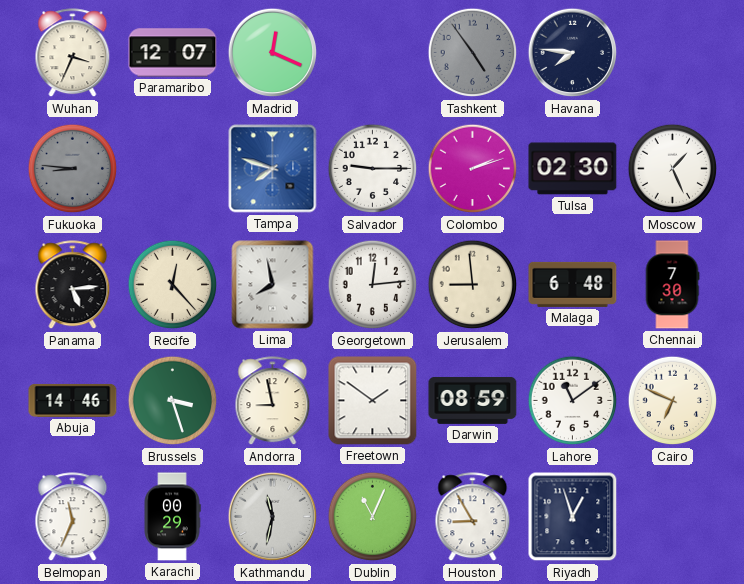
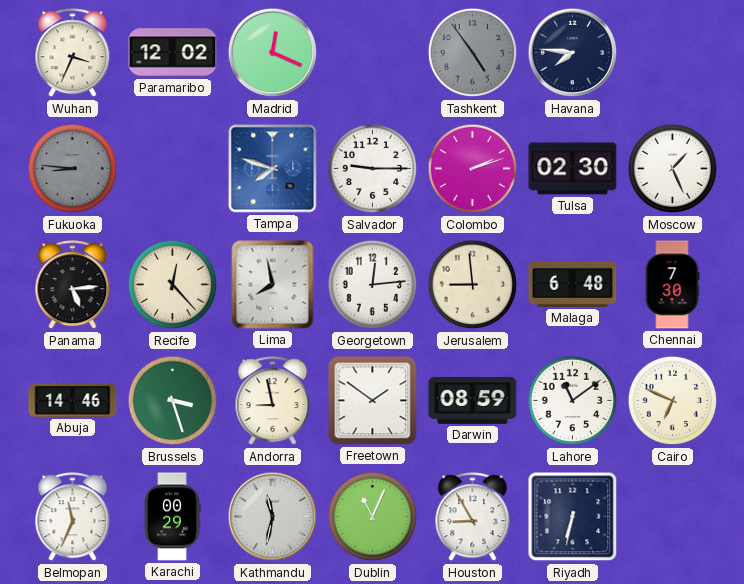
Paramaribo: 12:07 -> 12:02 (173, 53)
Riyadh: 12:57 -> 6:32 (573, 517)
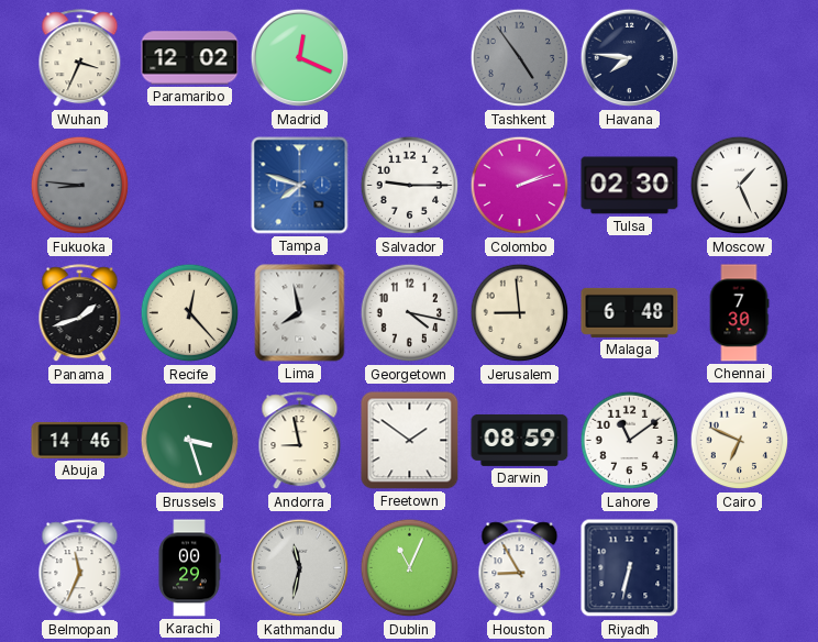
Panama: 5:14 -> 1:42 (80, 313)
Georgetown: 12:14 -> 4:17 (410, 313)
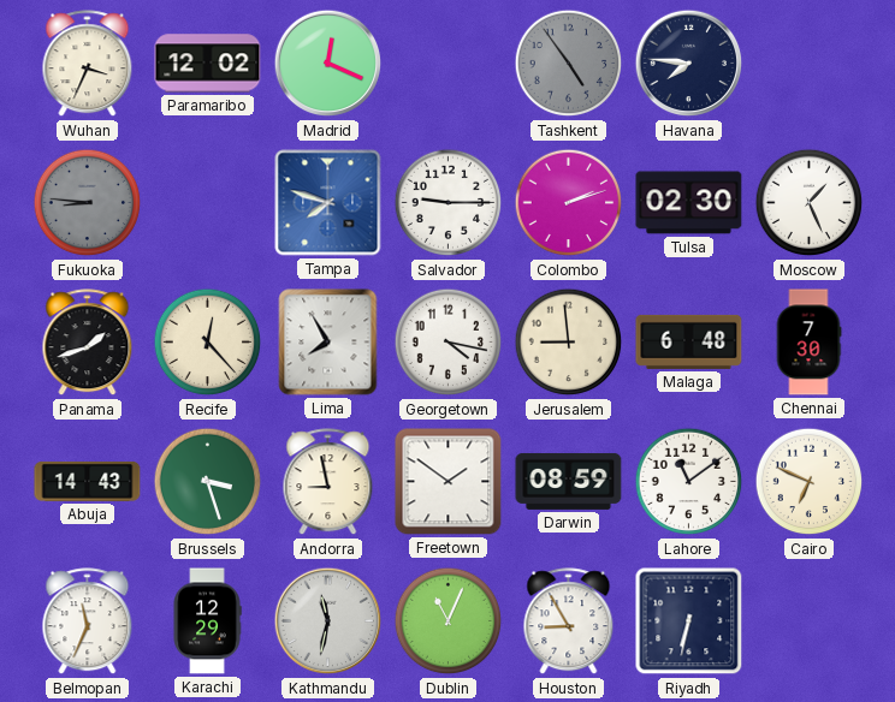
Lima: 7:58 -> 7:55 (328, 343)
Abuja: 14:46 -> 14:43 (88, 481)
Karachi: 00:29 -> 12:29 (207, 621)
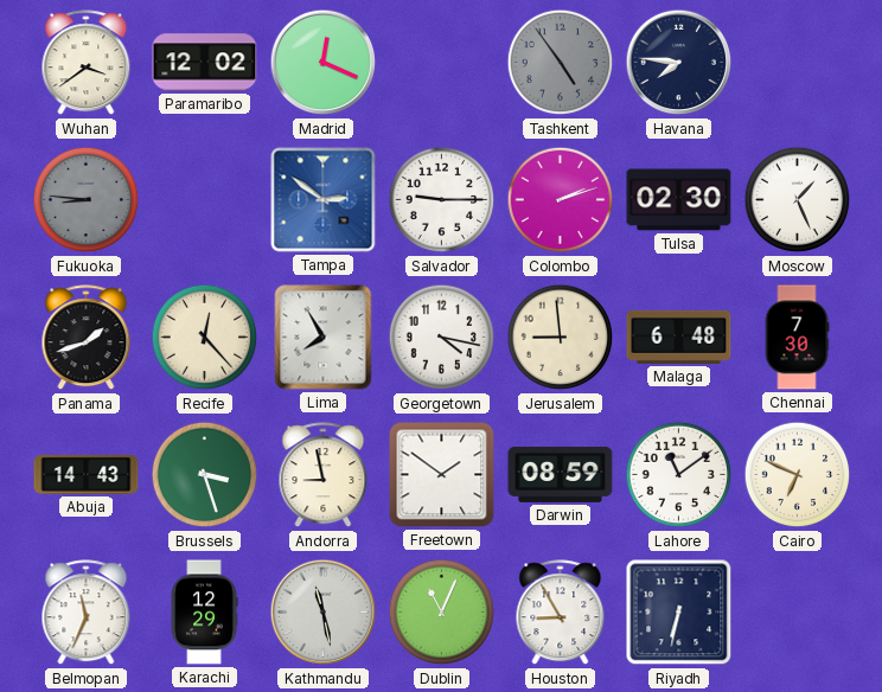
Wuhan: 3:34 -> 3:39 (87, 63)
Tampa: 7:48 -> 2:51 (324, 200)
Kathmandu: 11:32 -> 11:28 (324, 613)
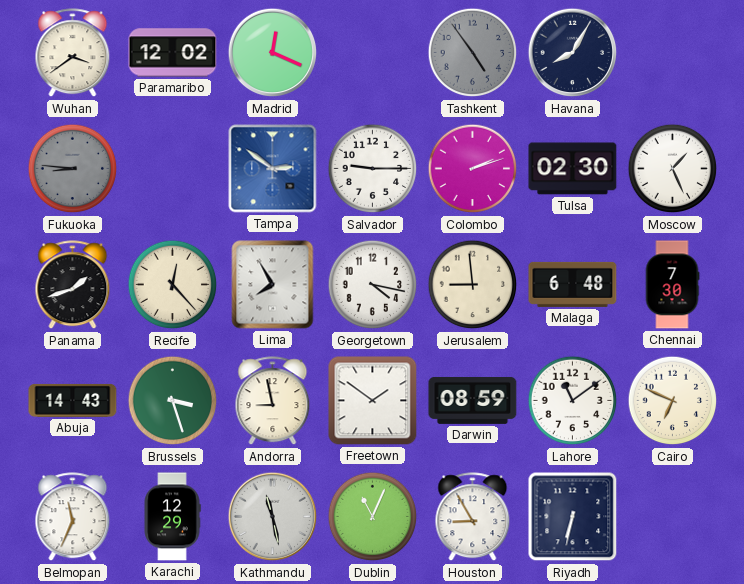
Havana: 7:46 -> 8:05 (573, 53)
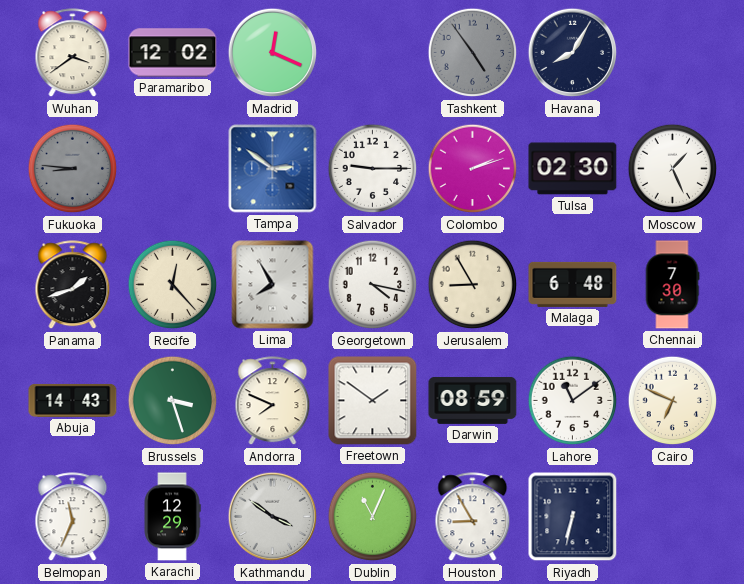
Jerusalem: 8:59 -> 8:55 (473, 285)
Andorra: 8:58 -> 7:49 (273, 401)
Kathmandu: 11:28 -> 3:51 (273, 517)
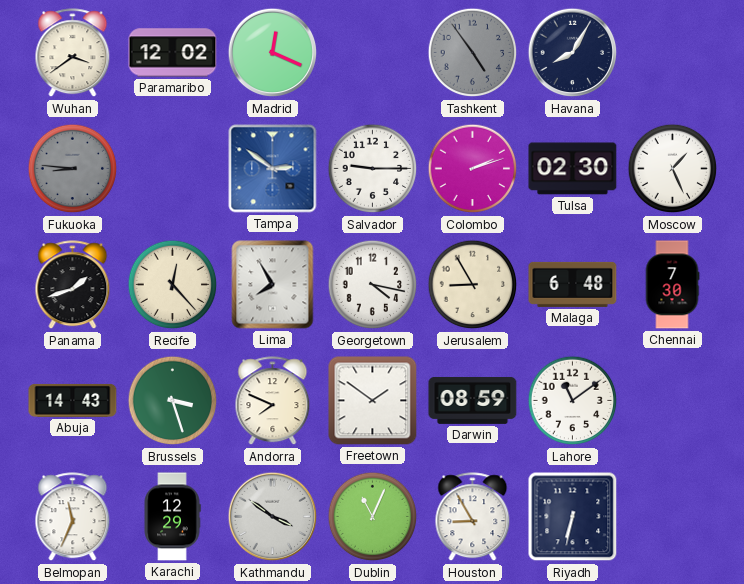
Cairo: 6:49 -> none (673, 401)
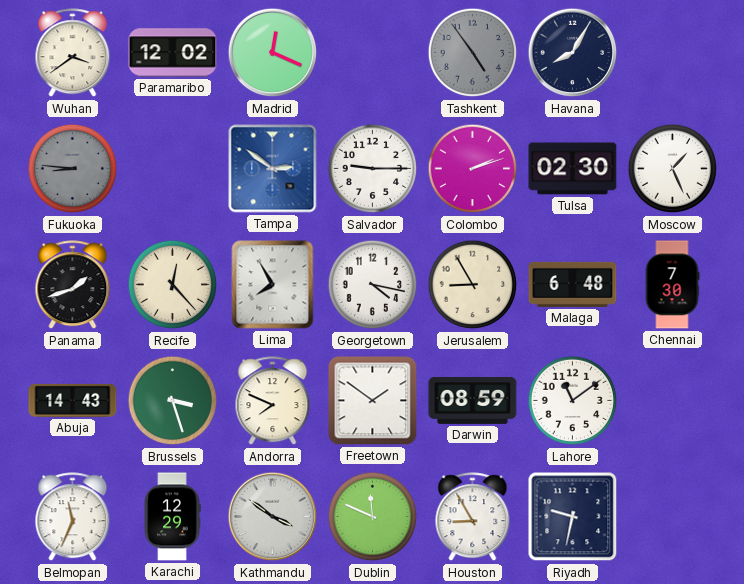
Dublin: 11:04 -> 11:49 (373, 517)
Riyadh: 6:32 -> 9:32 (573, 517)
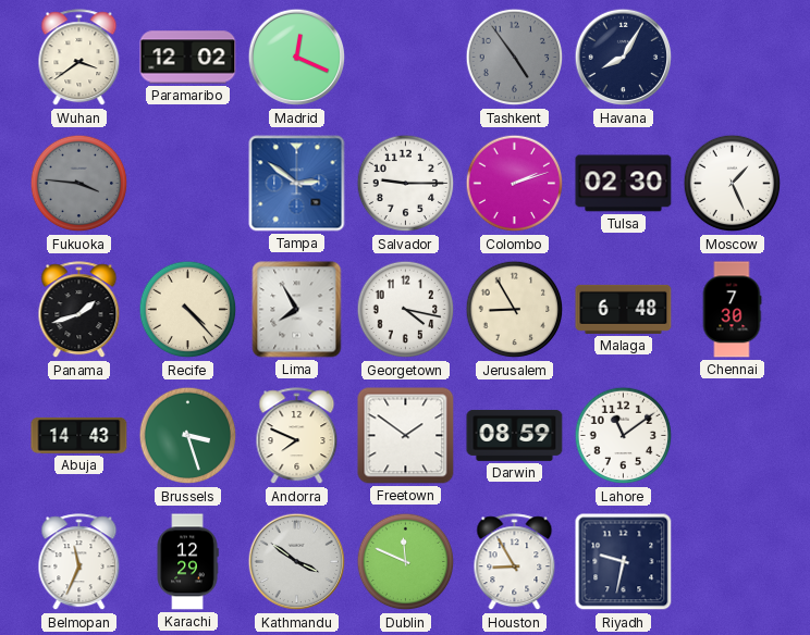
Fukuoka: 8:46 -> 3:46 (79, 184)
Recife: 12:23 -> 4:23 (188, 310)
